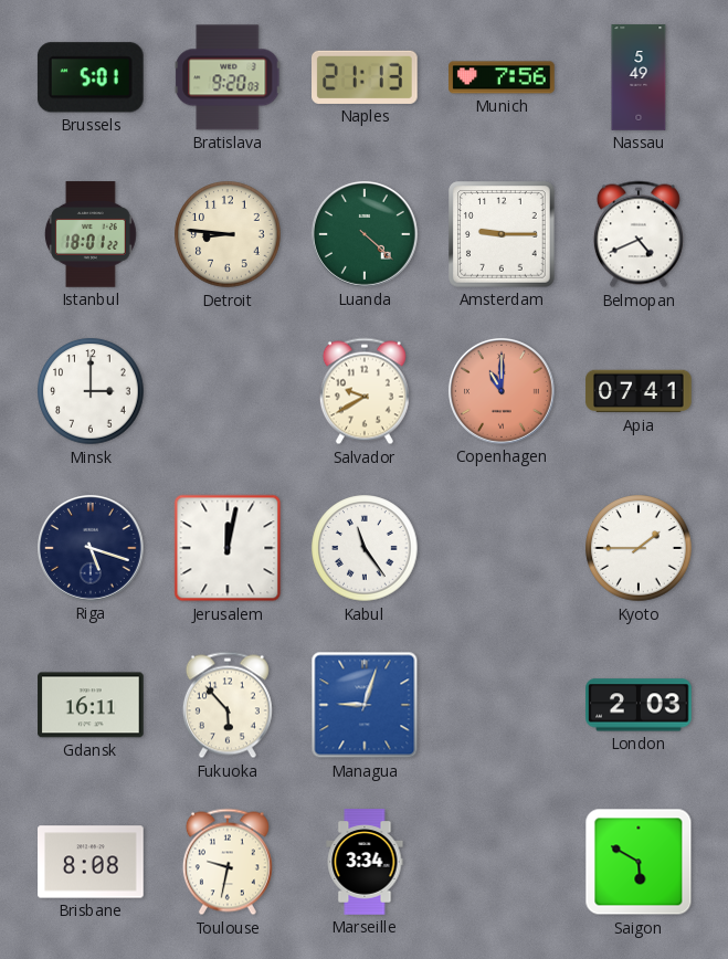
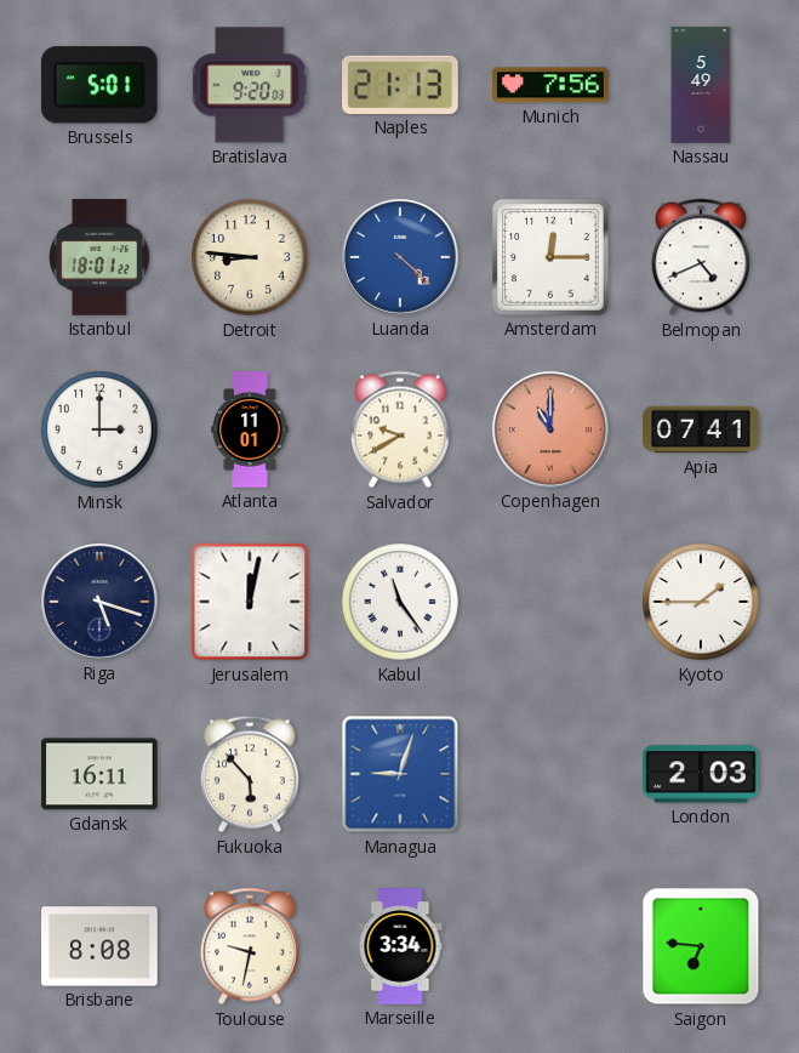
Luanda dial: green -> blue (400, 257)
Amsterdam: 9:15 -> 12:15 (550, 257)
Atlanta: none -> 11:01 (250, 429)
Saigon: 5:50 -> 6:46 (701, 946)
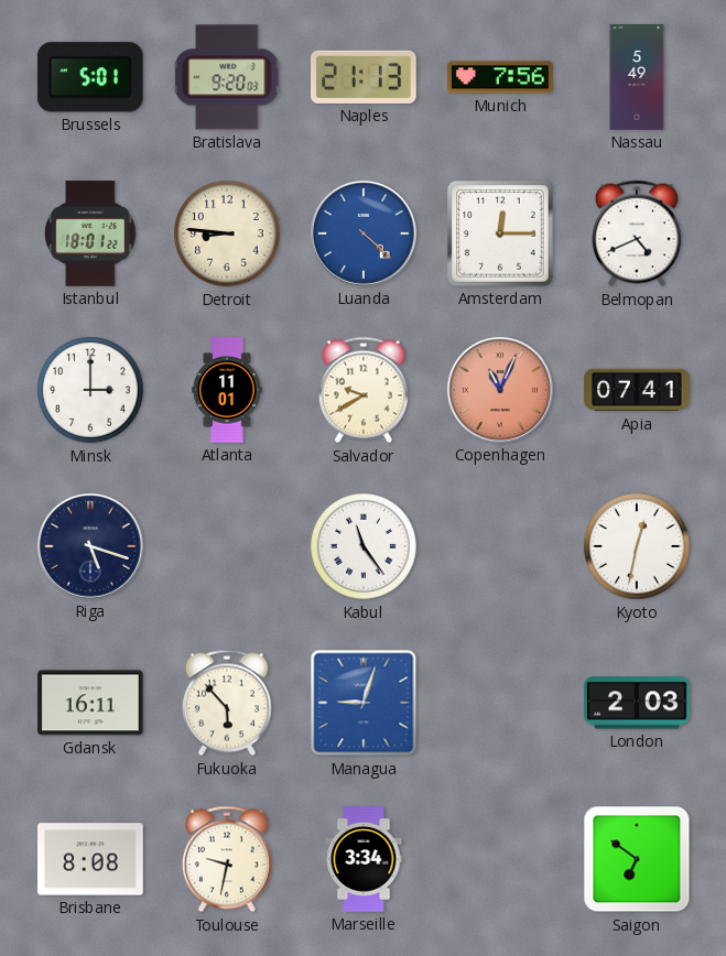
Copenhagen: 11:00 -> 11:04 (500, 390)
Jerusalem: 12:02 -> none (250, 602)
Kyoto: 1:45 -> 12:32 (637, 546)
Saigon: 6:46 -> 6:51 (637, 859)
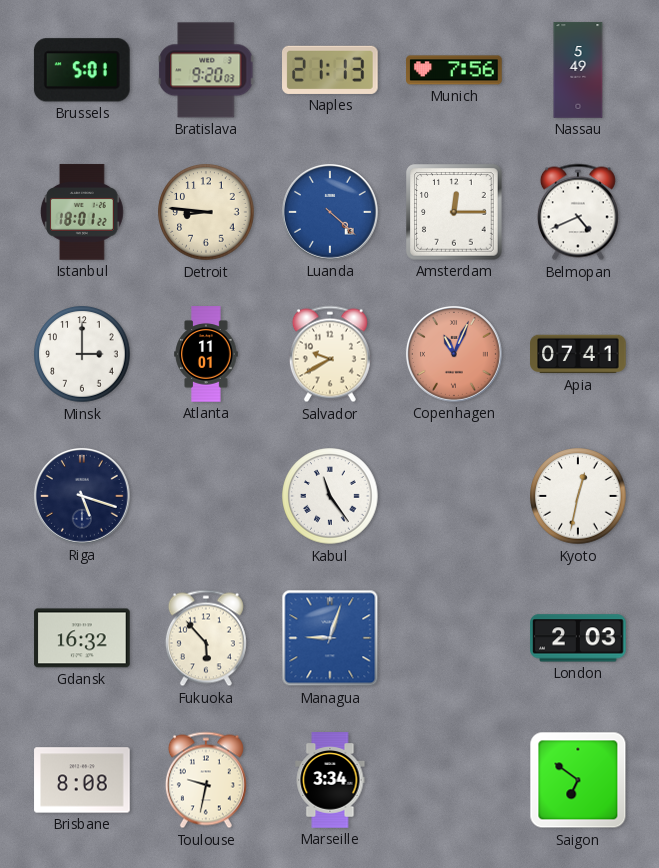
Gdansk: 16:11 -> 16:32 (82, 638)
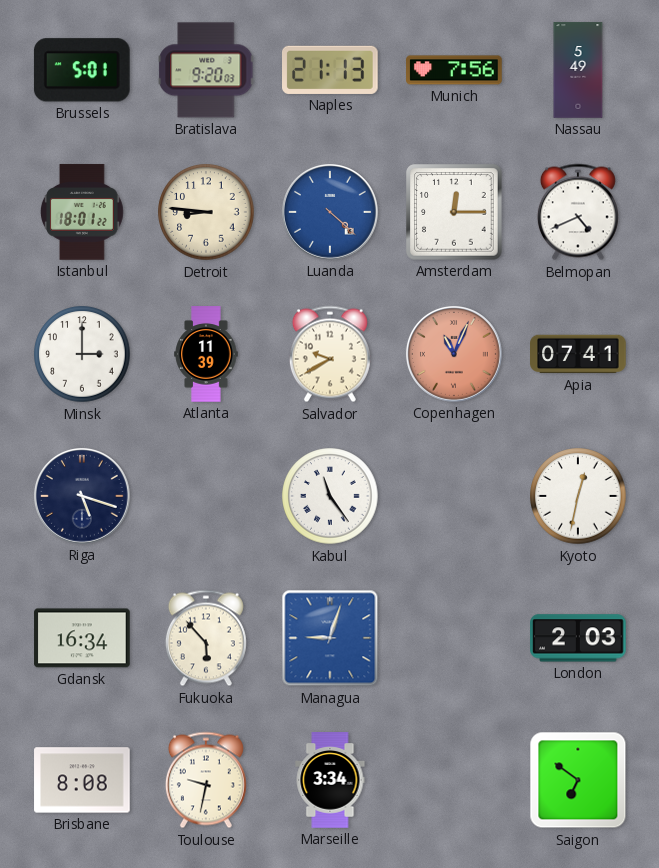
Atlanta: 11:01 -> 11:39 (206, 354)
Gdansk: 16:32 -> 16:34 (82, 638)
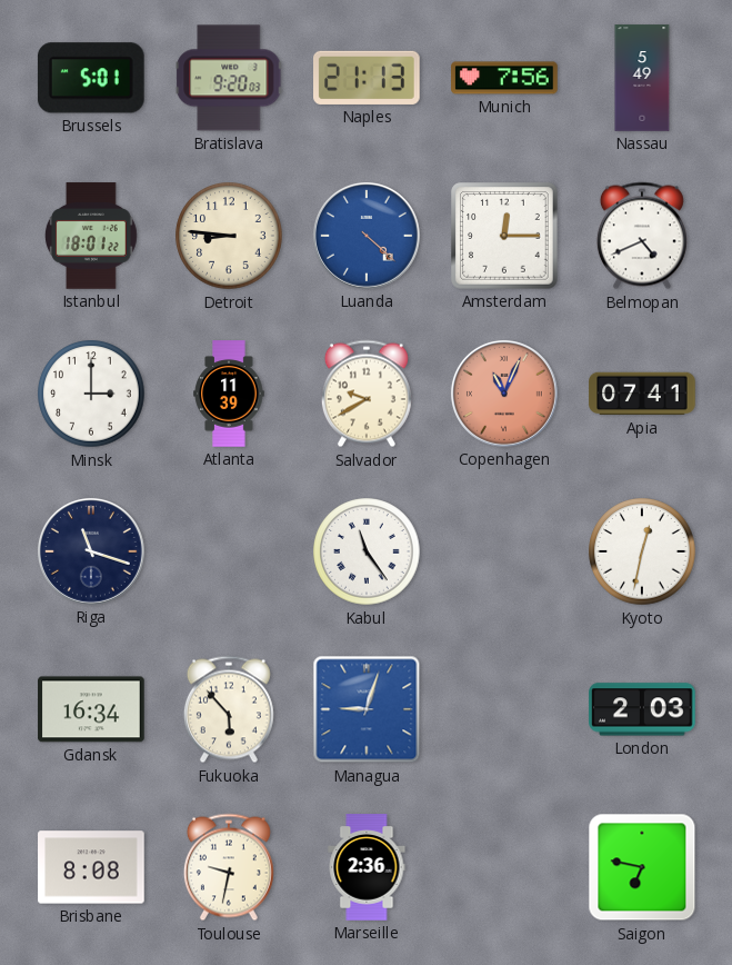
Riga: 5:18 -> 11:18 (91, 551)
Marseille: 3:34 -> 2:36 (367, 867)
Saigon: 6:51 -> 6:47 (642, 867)
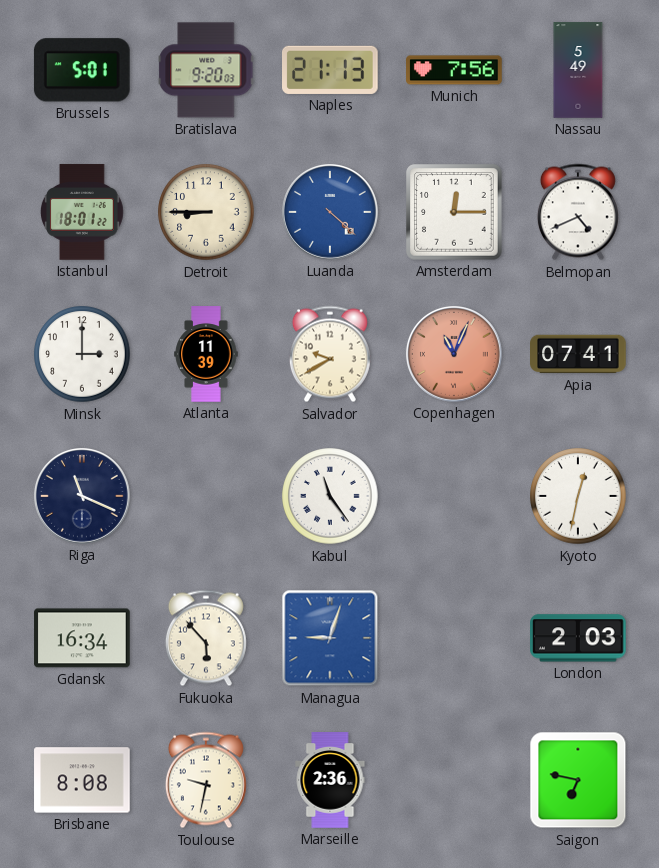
Detroit: 8:46 -> 8:45 (206, 212)
Riga: 11:18 -> 11:19 (82, 496)
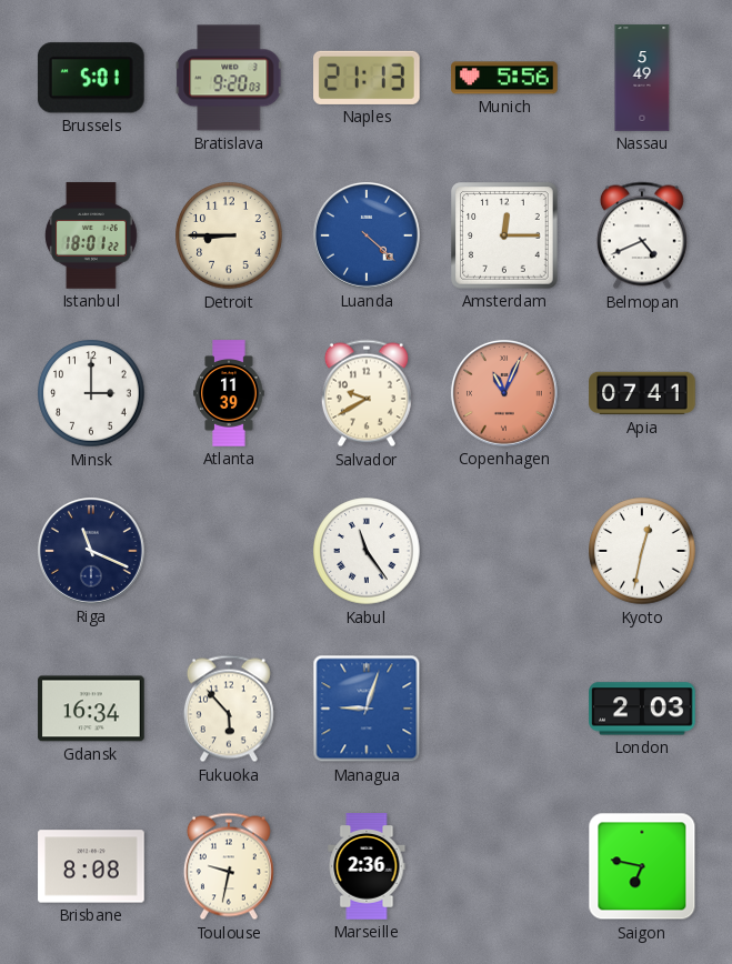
Munich: 7:56 -> 5:56 (504, 78)
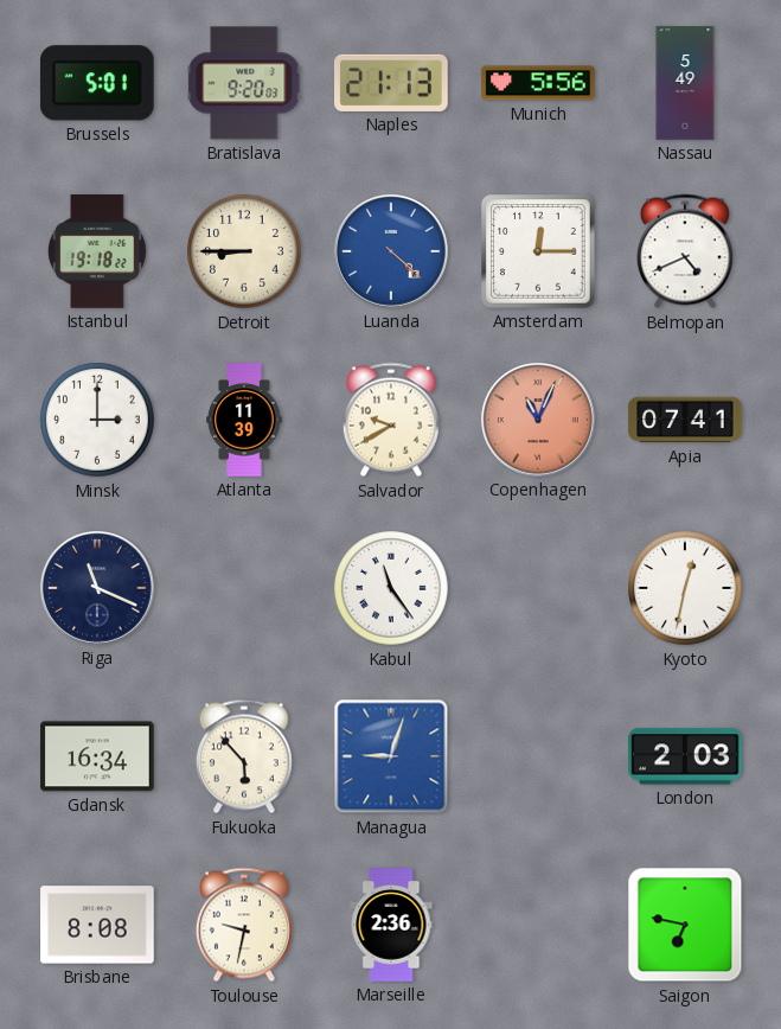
Istanbul: 18:01 -> 19:18 (97, 251)
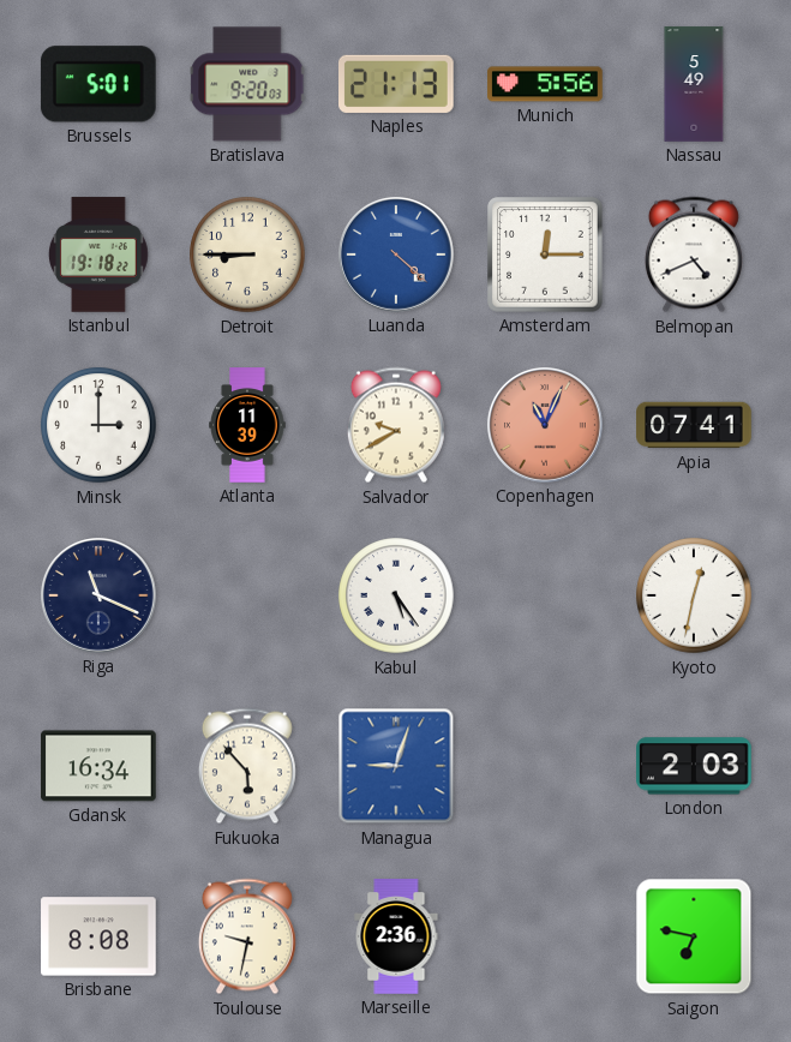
Kabul: 11:24 -> 5:24 (396, 595)
